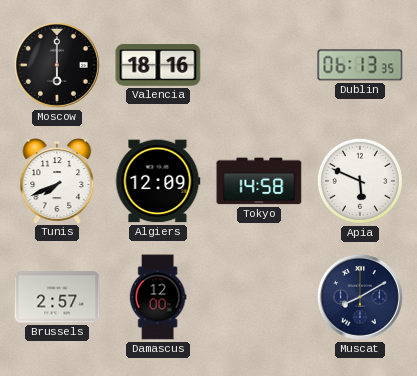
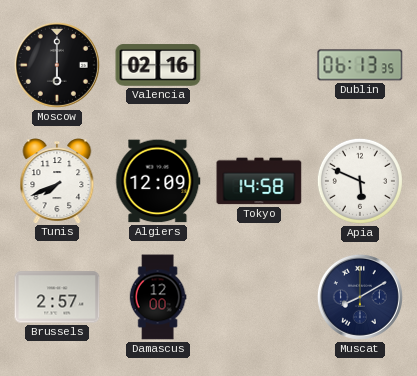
Valencia: 18:16 -> 02:16 (158, 65)
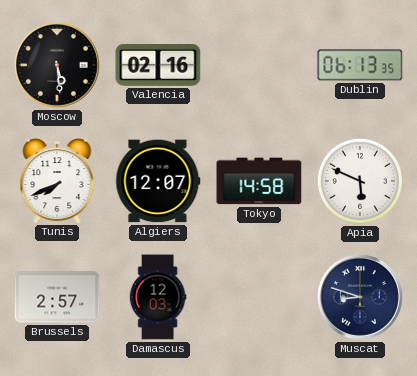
Moscow: 6:00 -> 5:29 (57, 65)
Algiers: 12:09 -> 12:07 (158, 181)
Damascus: 12:00 -> 12:03 (158, 297)
Muscat: 8:10 -> 8:48 (360, 297)
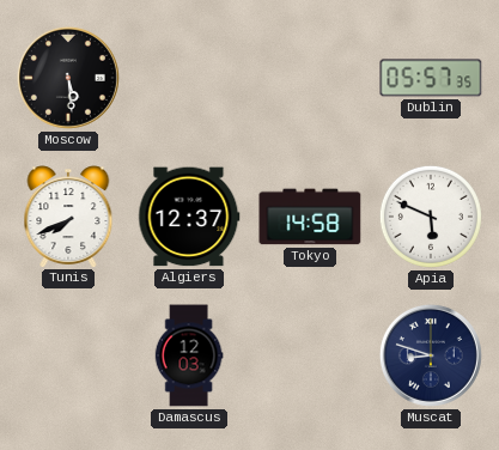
Valencia: 02:16 -> none (158, 65)
Dublin: 06:13 -> 05:57 (431, 78)
Algiers: 12:07 -> 12:37 (189, 217)
Brussels: 2:57 -> none (57, 297)
